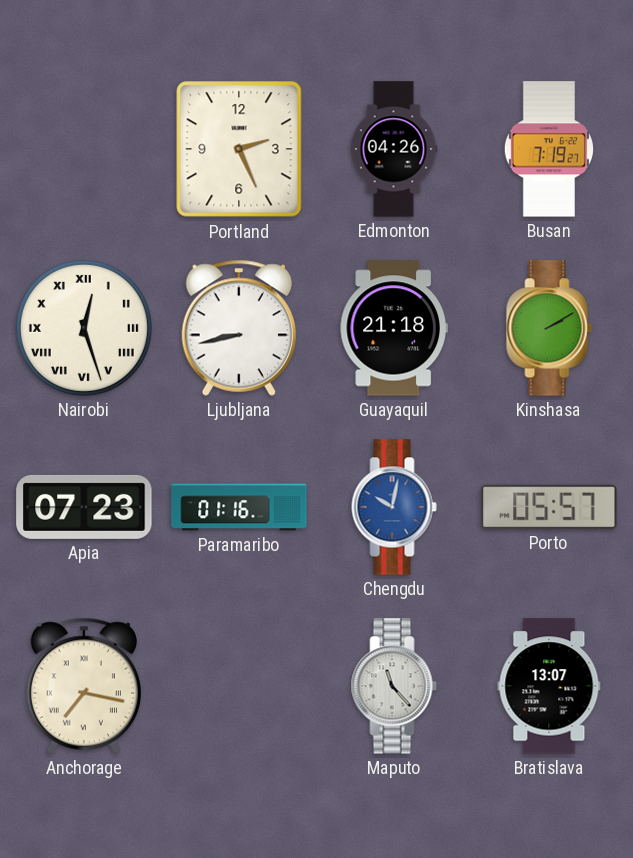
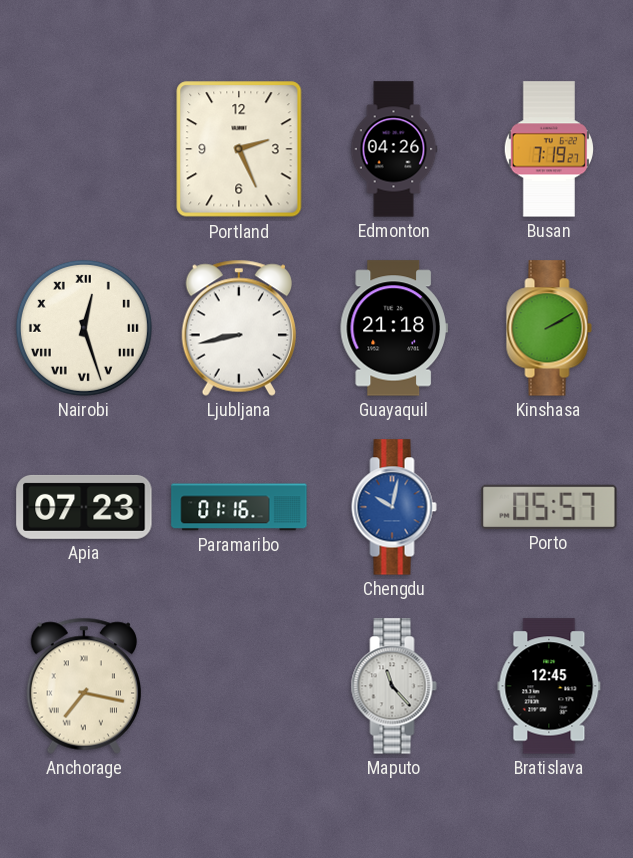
Bratislava: 13:07 -> 12:45 (549, 686)
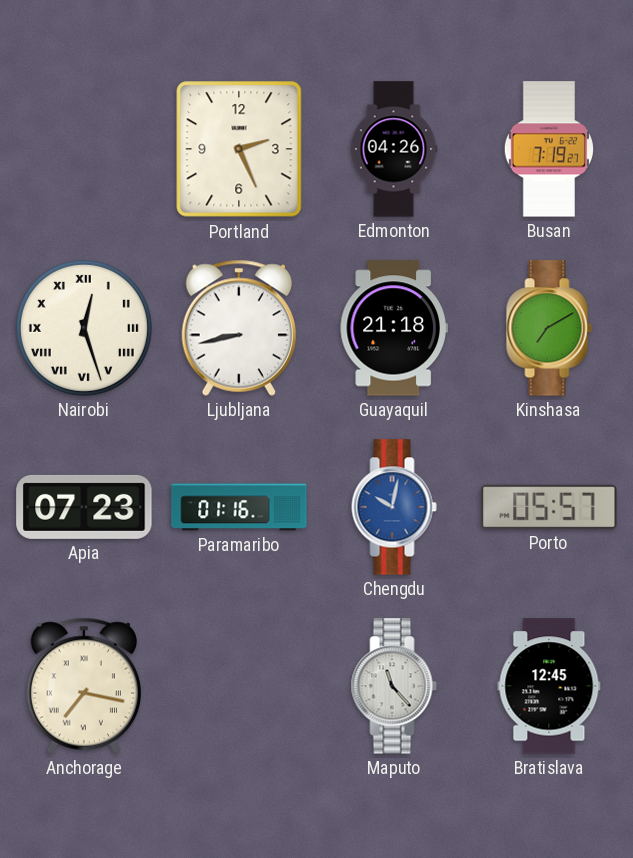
Kinshasa: 2:10 -> 7:10 (549, 328)
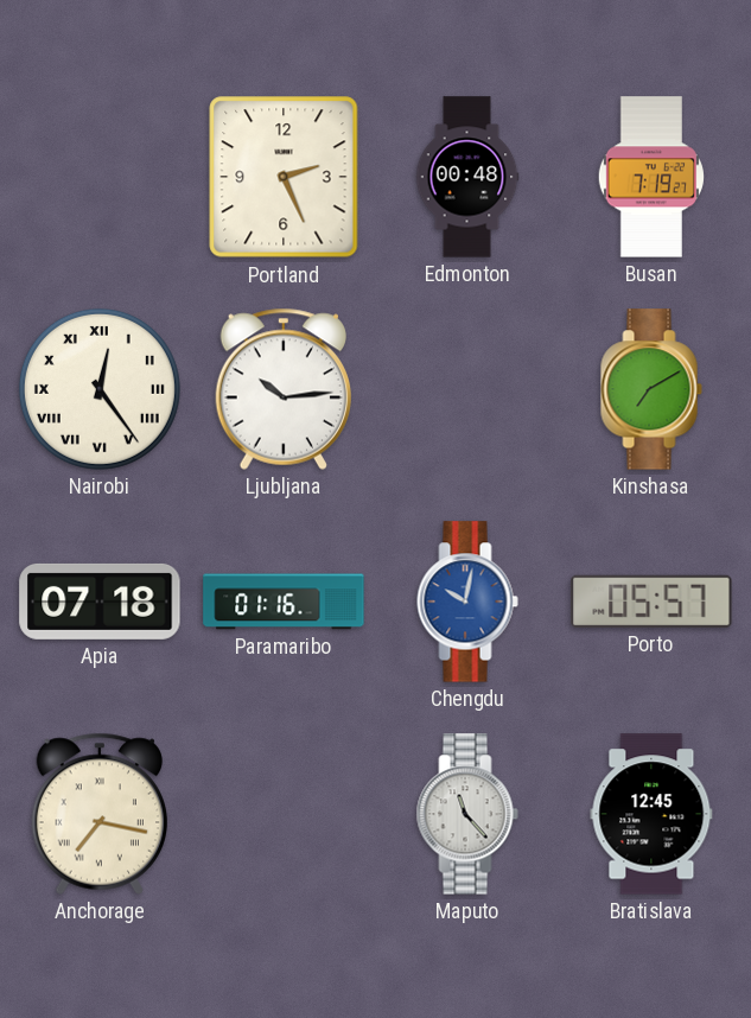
Edmonton: 04:26 -> 00:48 (467, 177)
Nairobi: 12:27 -> 12:24 (100, 389)
Ljubljana: 8:43 -> 10:14 (282, 389)
Guayaquil: 21:18 -> none (394, 328)
Apia: 07:23 -> 07:18 (100, 602)
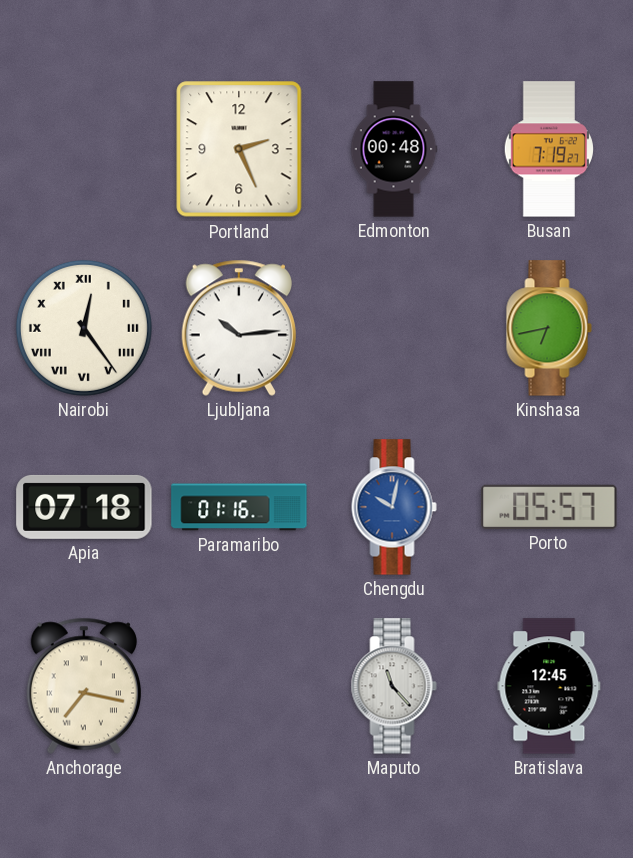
Kinshasa: 7:10 -> 6:43 (549, 328)
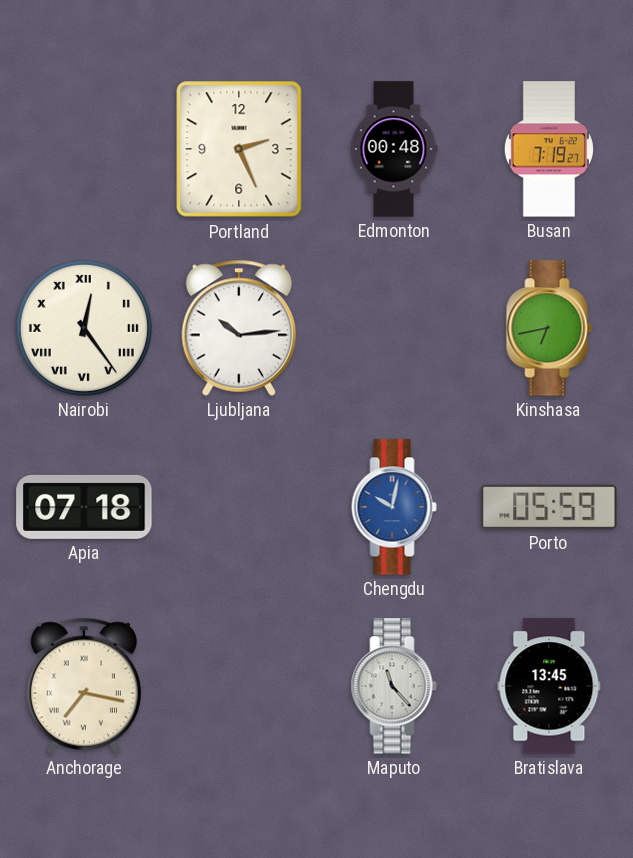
Paramaribo: 01:16 -> none (239, 507)
Porto: 05:57 -> 05:59 (549, 507)
Bratislava: 12:45 -> 13:45 (549, 686)
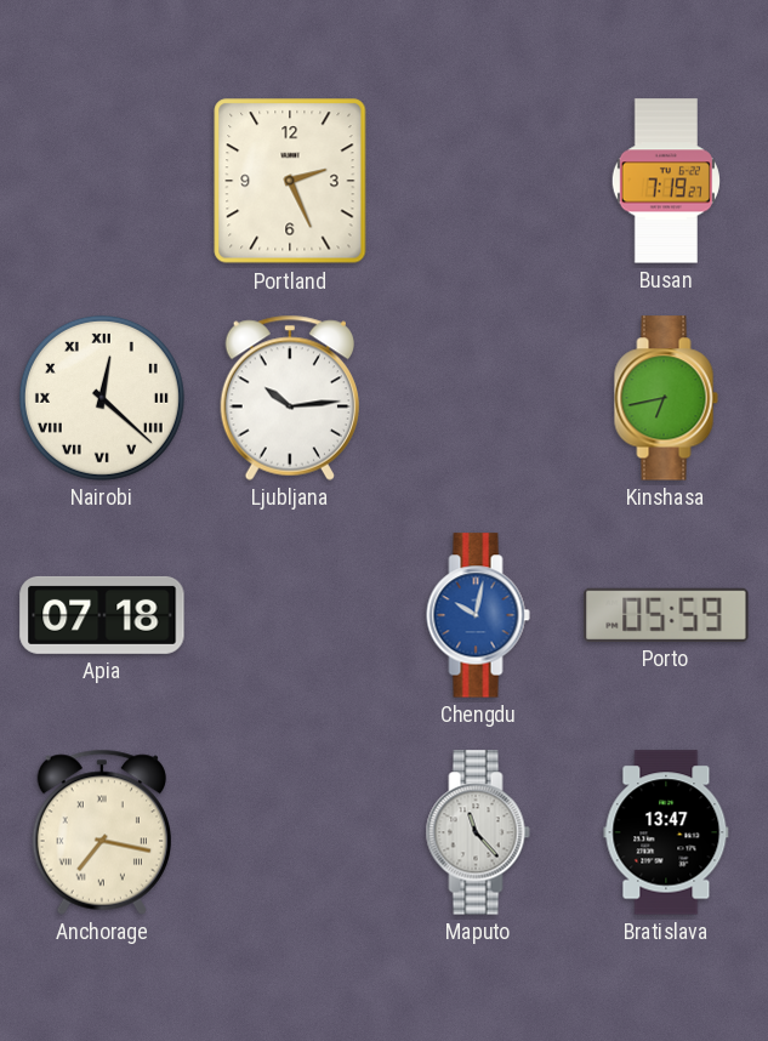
Edmonton: 00:48 -> none (394, 149)
Nairobi: 12:24 -> 12:22 (102, 398)
Bratislava: 13:45 -> 13:47 (666, 832)
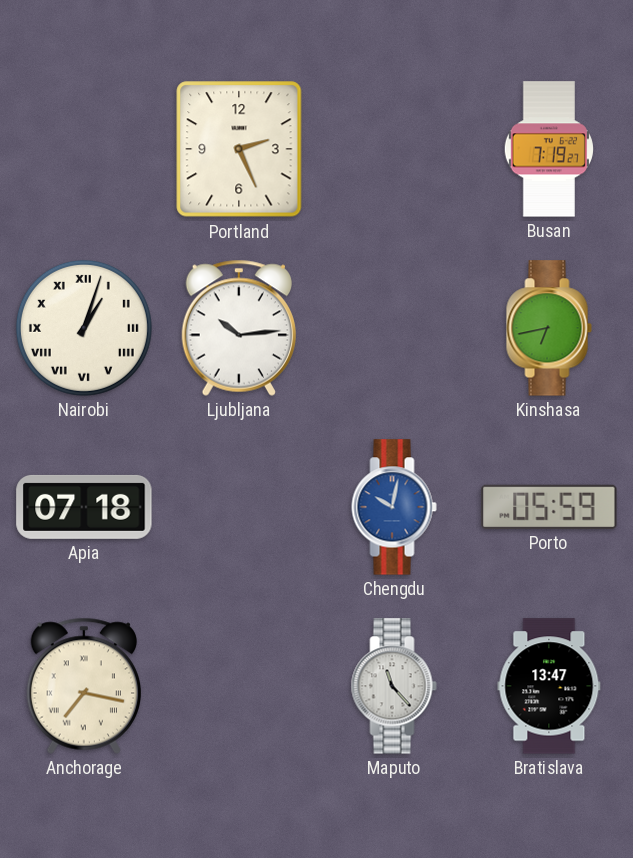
Nairobi: 12:22 -> 1:03 (84, 328)
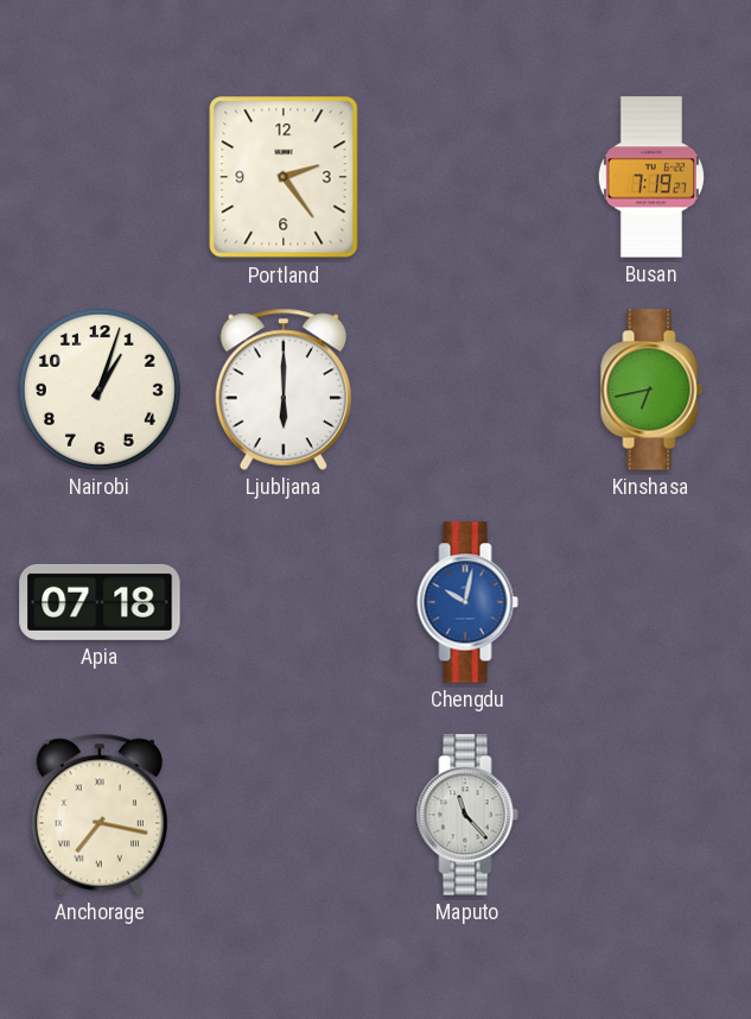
Portland: 2:26 -> 2:24 (284, 177)
Nairobi numerals: Roman -> Arabic (100, 390)
Ljubljana: 10:14 -> 6:00 (282, 390)
Porto: 05:59 -> none (549, 507)
Bratislava: 13:47 -> none (549, 686)
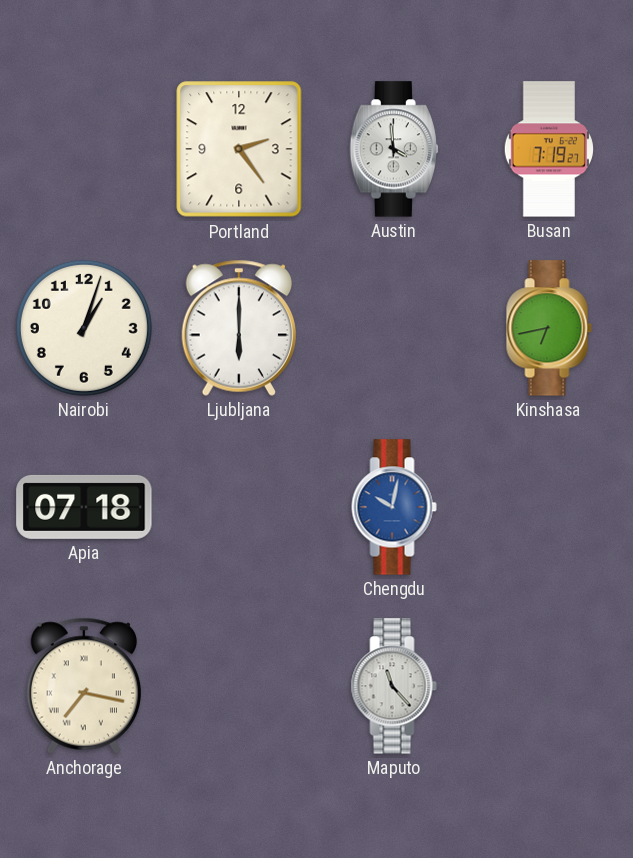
Austin: none -> 3:59 (394, 149)
